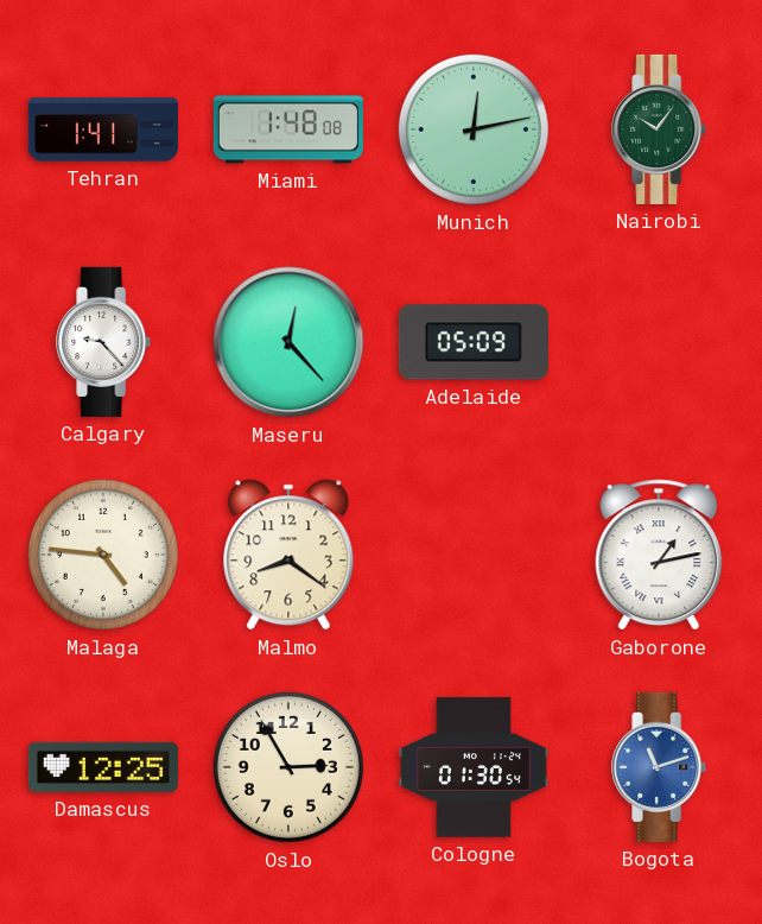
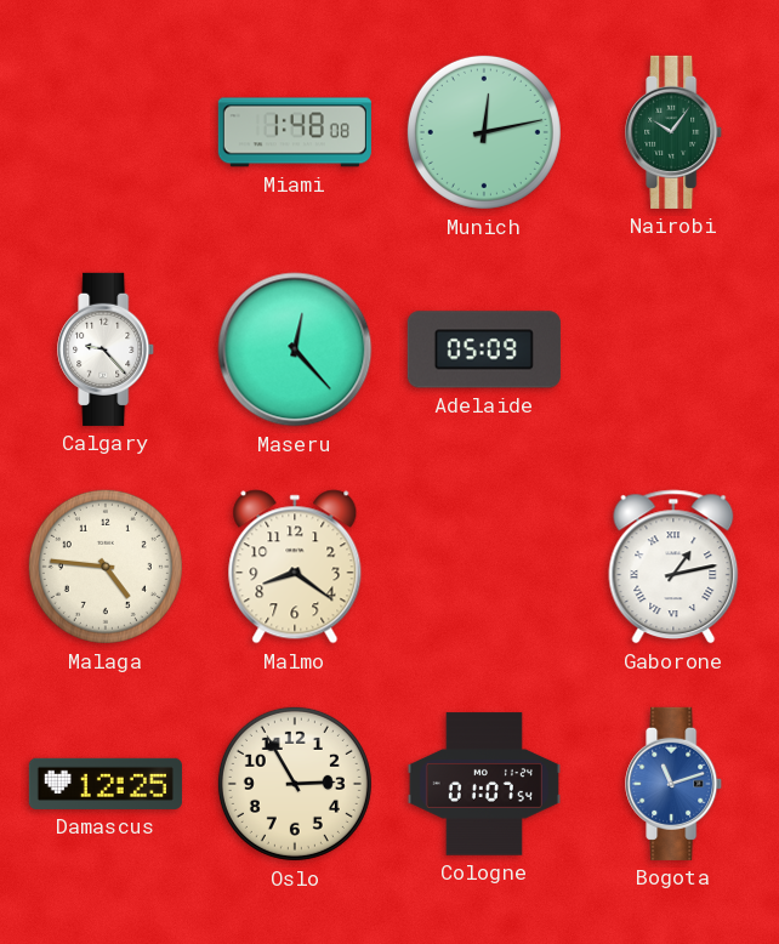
Tehran: 1:41 -> none (103, 129)
Cologne: 01:30 -> 01:07 (484, 784)
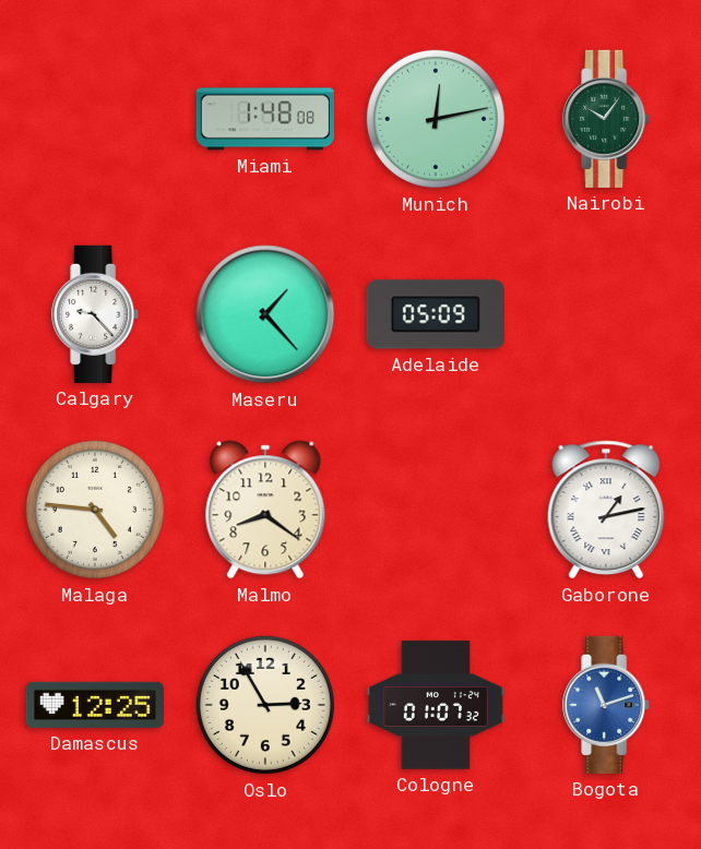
Maseru: 12:23 -> 1:23 (265, 314)
Cologne: 01:07:54 -> 01:07:32 (436, 705)
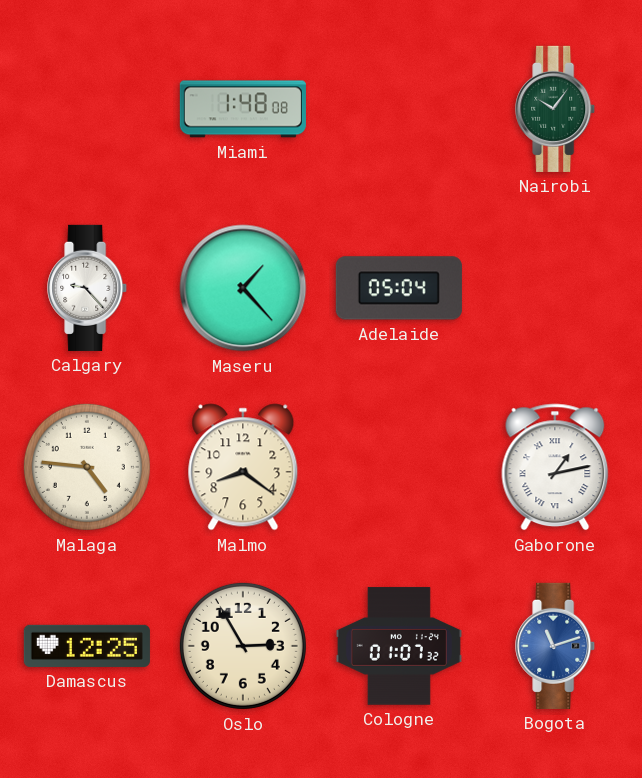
Munich: 12:13 -> none (436, 119)
Adelaide: 05:09 -> 05:04 (399, 288)
